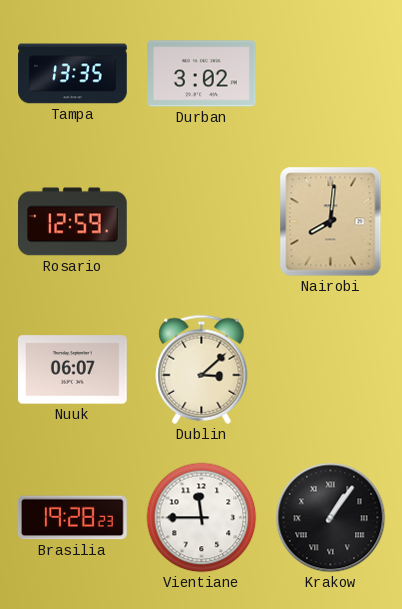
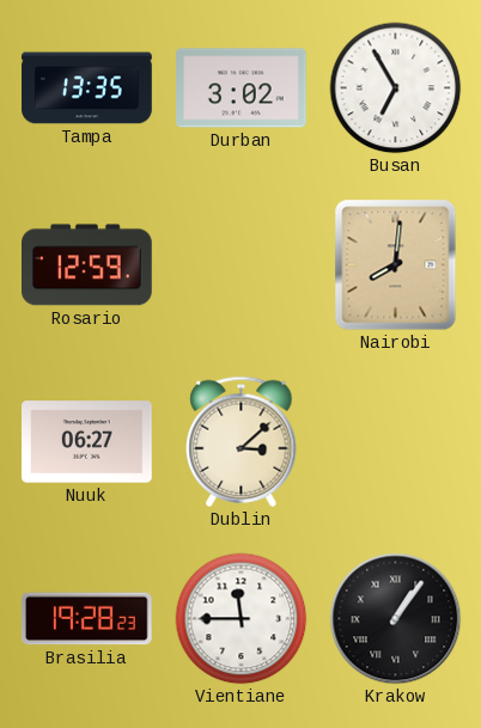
Busan: none -> 6:55 (396, 88)
Nuuk: 06:07 -> 06:27 (87, 442)
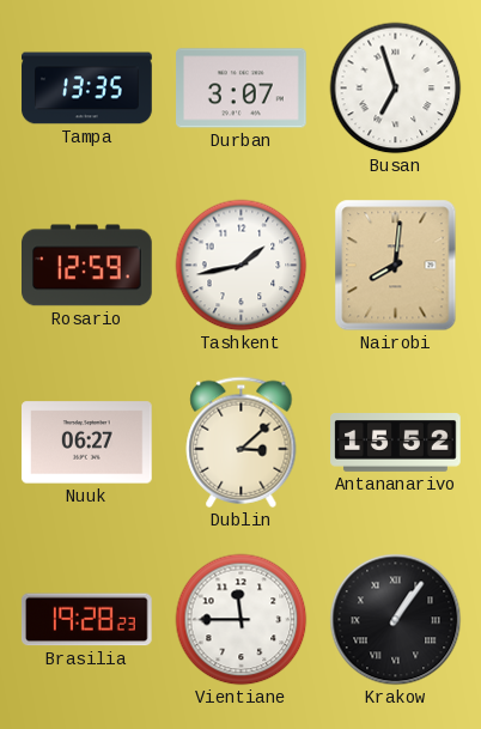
Durban: 3:02 -> 3:07 (242, 89)
Busan: 6:55 -> 6:57 (396, 89)
Tashkent: none -> 1:43 (242, 266)
Antananarivo: none -> 15:52 (396, 443)
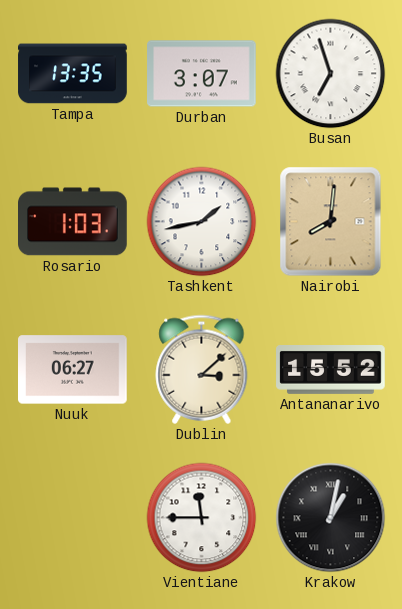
Rosario: 12:59 -> 1:03 (73, 222)
Brasilia: 19:28 -> none (86, 620)
Krakow: 1:06 -> 1:02 (331, 518)
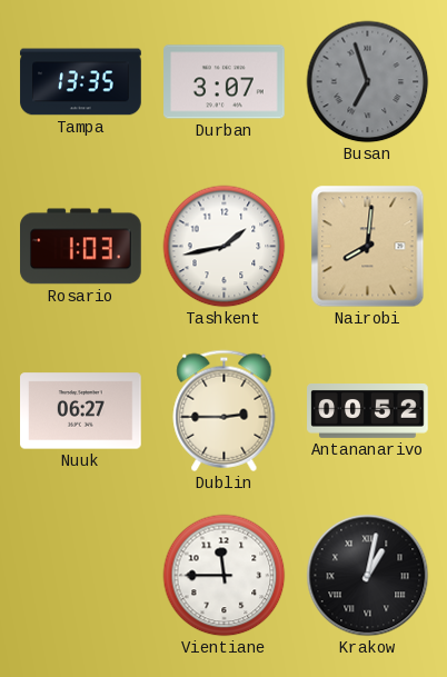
Busan dial: white -> grey (368, 82)
Dublin: 3:08 -> 2:45 (225, 410)
Antananarivo: 15:52 -> 00:52 (368, 411)
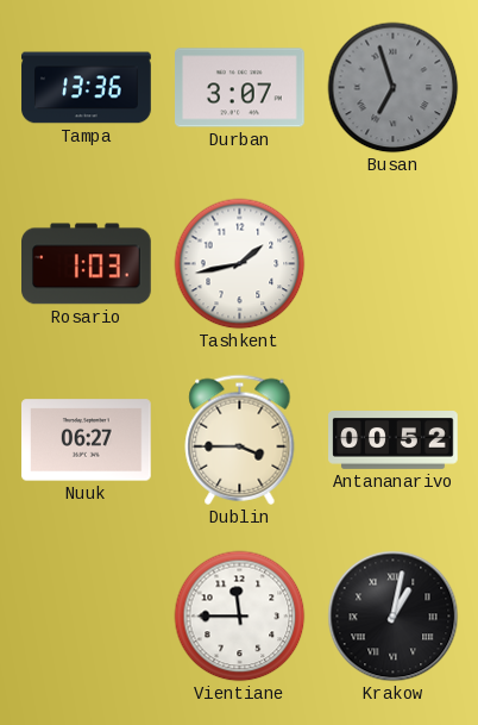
Tampa: 13:35 -> 13:36 (87, 88)
Nairobi: 8:01 -> none (368, 247)
Dublin: 2:45 -> 3:45 (240, 439)
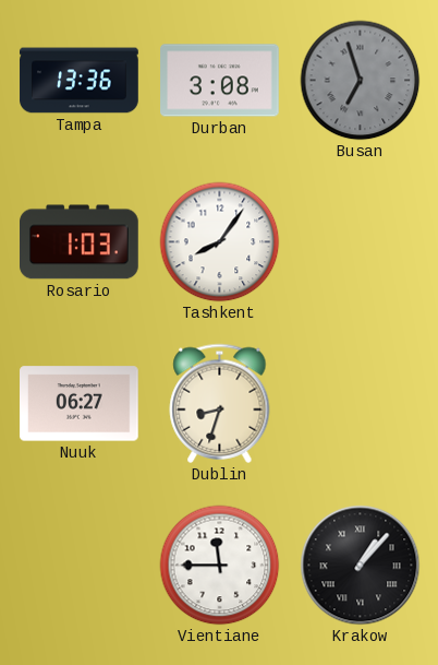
Durban: 3:07 -> 3:08 (220, 81)
Tashkent: 1:43 -> 8:06 (220, 242)
Dublin: 3:45 -> 8:33 (220, 403)
Antananarivo: 00:52 -> none (394, 440)
Krakow: 1:02 -> 1:07 (361, 566)
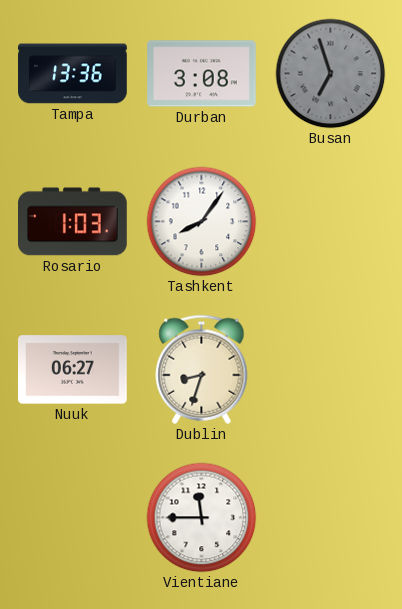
Krakow: 1:07 -> none (361, 566)
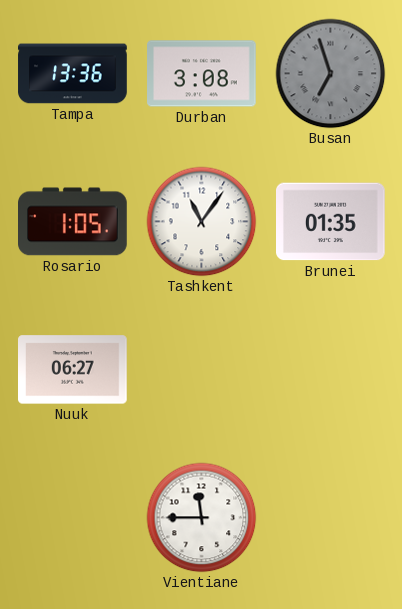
Rosario: 1:03 -> 1:05 (73, 222)
Tashkent: 8:06 -> 11:06 (202, 222)
Brunei: none -> 01:35 (331, 222)
Dublin: 8:33 -> none (202, 369)
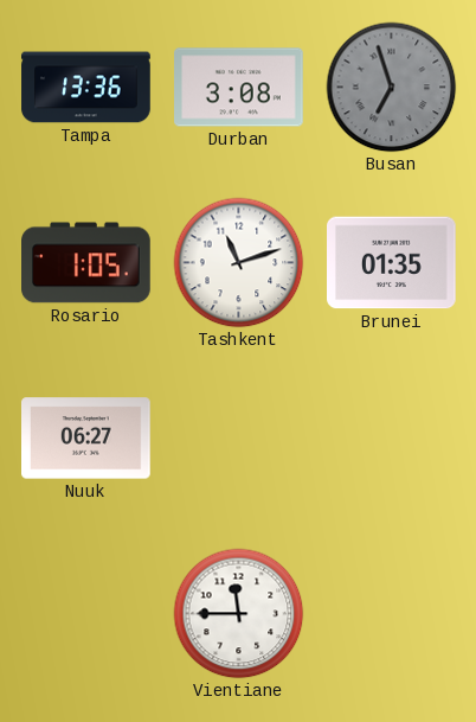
Tashkent: 11:06 -> 11:12 (239, 263)
